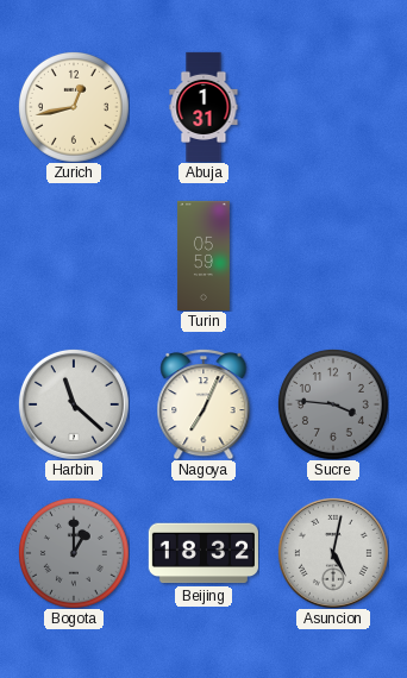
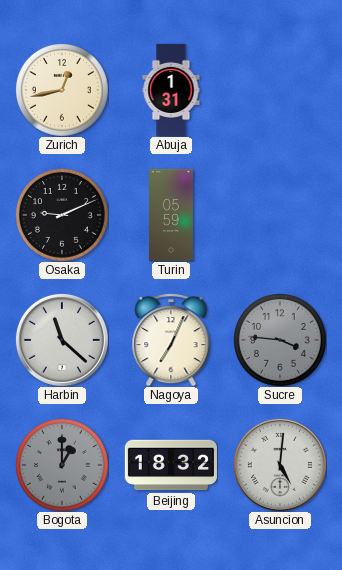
Osaka: none -> 9:11 (62, 215)
Asuncion: 5:02 -> 5:01 (280, 465)
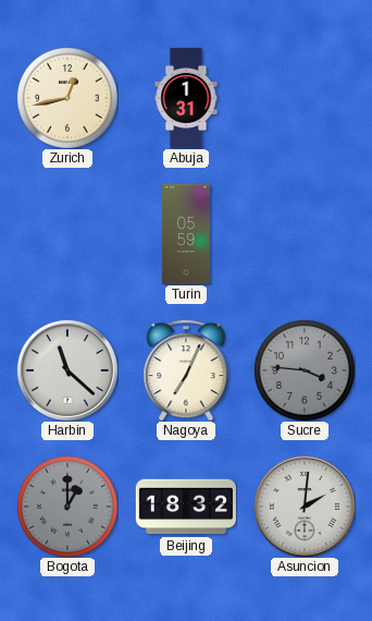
Osaka: 9:11 -> none (62, 215)
Asuncion: 5:01 -> 2:01 (305, 507)
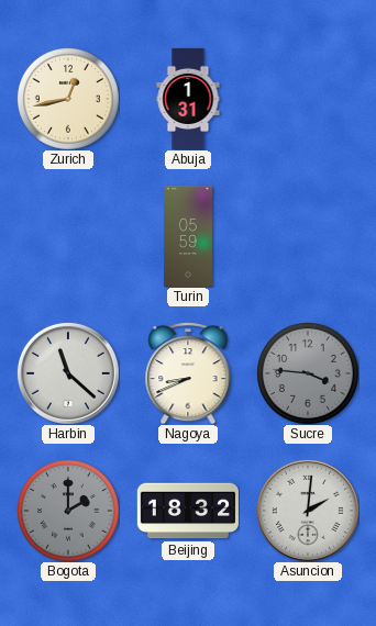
Nagoya: 7:04 -> 8:41 (188, 373)
Bogota: 1:00 -> 2:00 (68, 511)
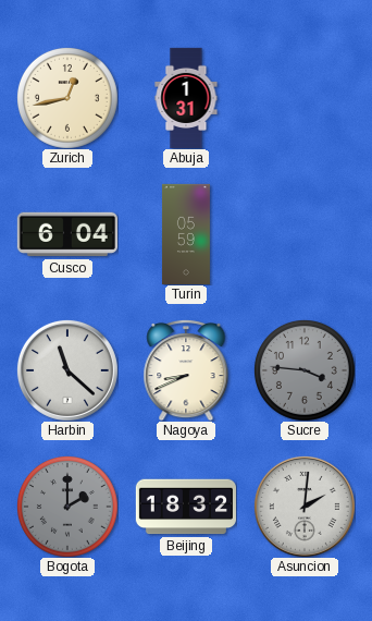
Cusco: none -> 6:04 (67, 234)
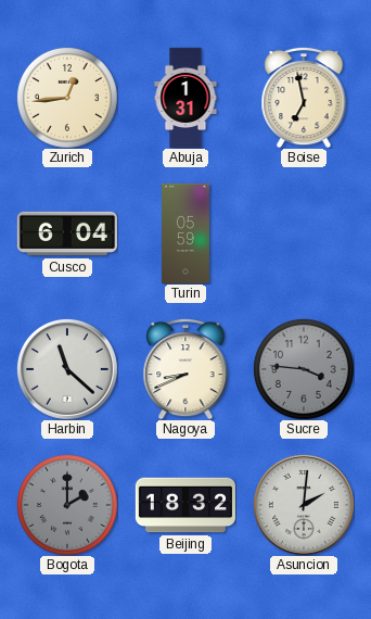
Zurich: 12:43 -> 12:44 (67, 98)
Boise: none -> 6:58 (304, 98)
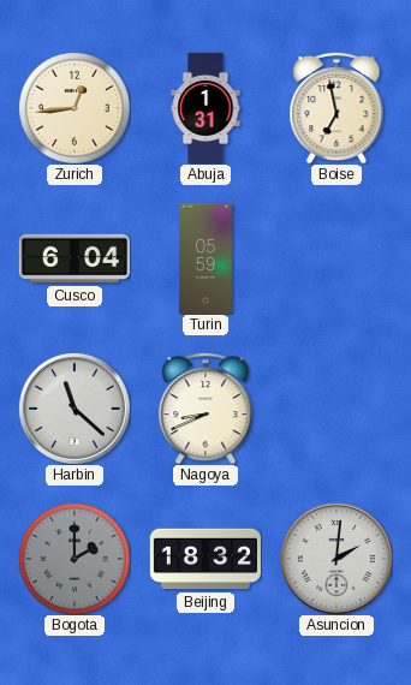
Sucre: 3:46 -> none (304, 369)
